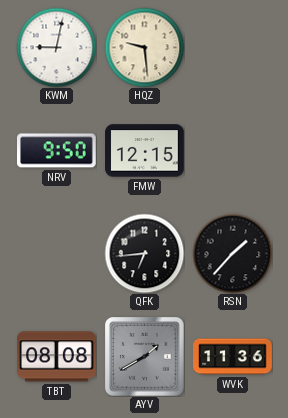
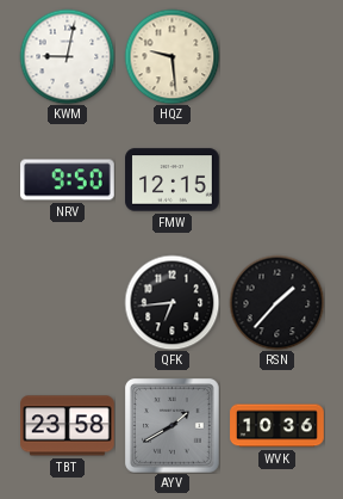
TBT: 08:08 -> 23:58 (68, 426)
WVK: 11:36 -> 10:36 (277, 426)
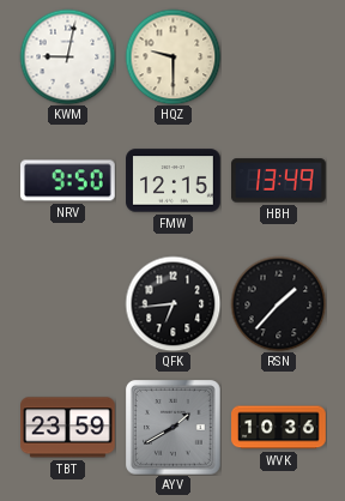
HQZ: 9:29 -> 9:30 (172, 56)
HBH: none -> 13:49 (279, 181)
TBT: 23:58 -> 23:59 (68, 428)
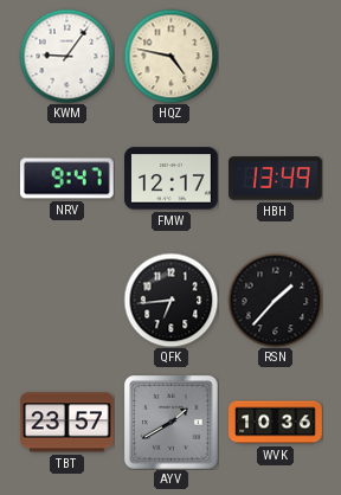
KWM: 9:02 -> 9:06 (66, 56)
HQZ: 9:30 -> 4:47 (170, 56)
NRV: 9:50 -> 9:47 (67, 179)
FMW: 12:15 -> 12:17 (172, 179)
TBT: 23:59 -> 23:57 (67, 423)
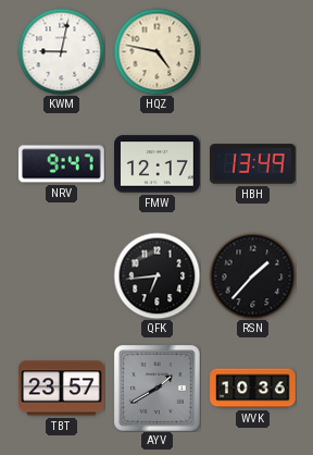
KWM: 9:06 -> 9:02 (61, 51)
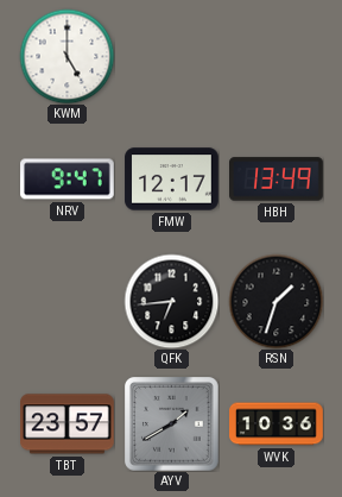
KWM: 9:02 -> 5:00 (66, 56)
HQZ: 4:47 -> none (156, 51)
RSN: 1:37 -> 1:33 (275, 301)
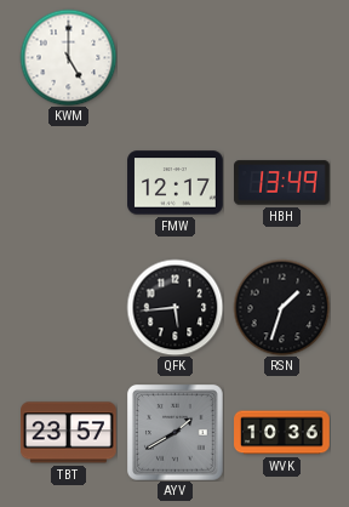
NRV: 9:47 -> none (68, 180)
QFK: 6:44 -> 5:44 (174, 307)
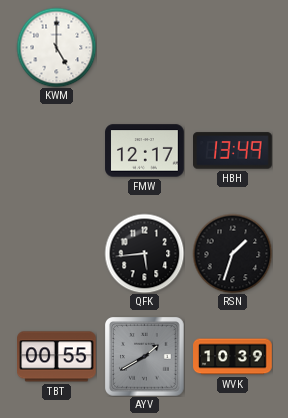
TBT: 23:57 -> 00:55 (57, 357)
WVK: 10:36 -> 10:39 (233, 357)
